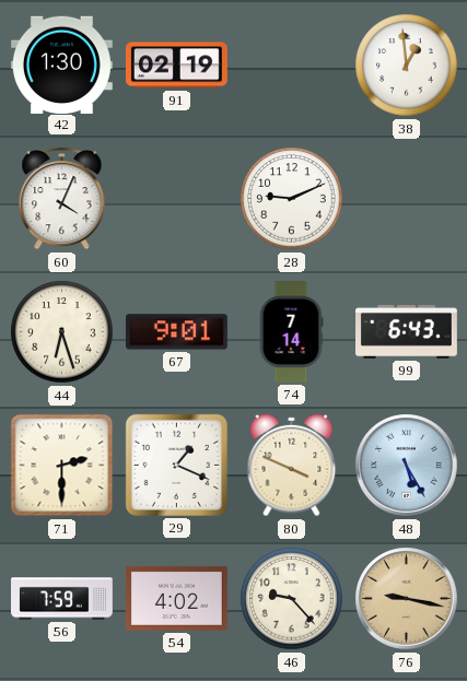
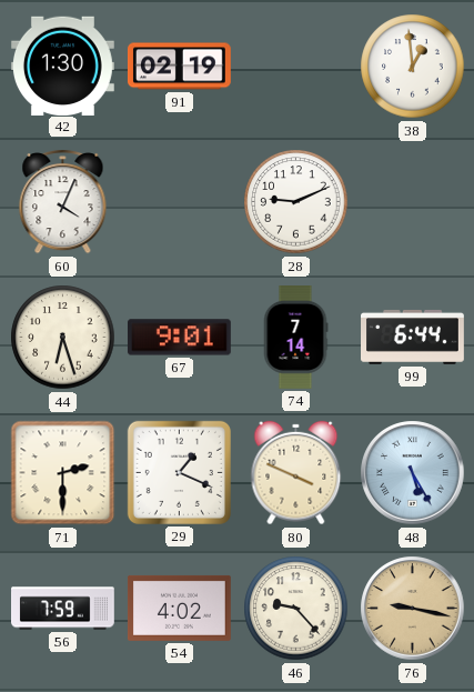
99: 6:43 -> 6:44 (413, 337)
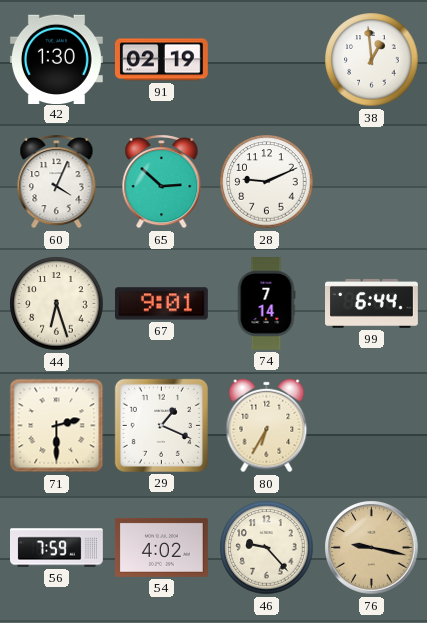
65: none -> 2:52 (162, 181)
80: 3:49 -> 6:35 (267, 426)
48: 5:25 -> none (413, 473)
